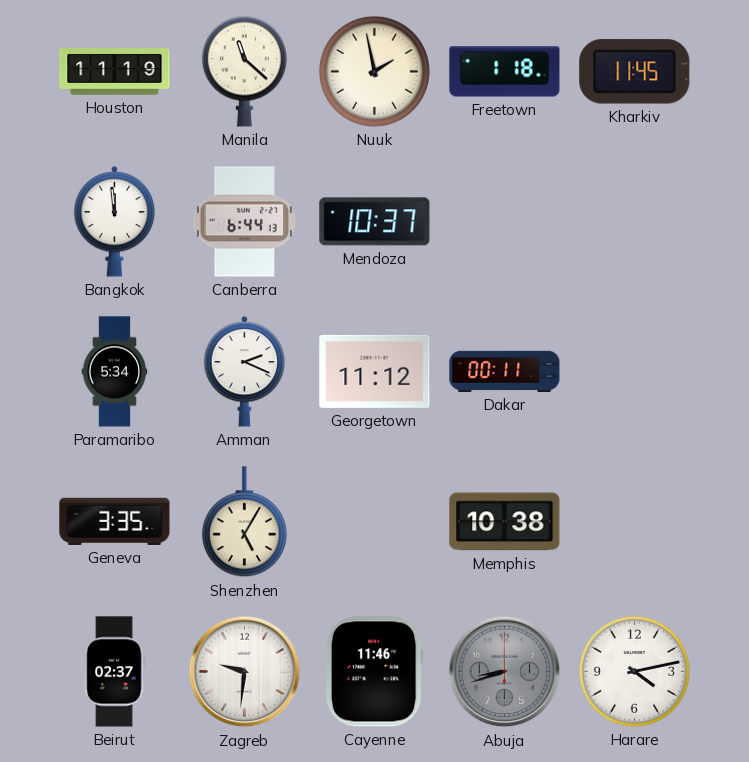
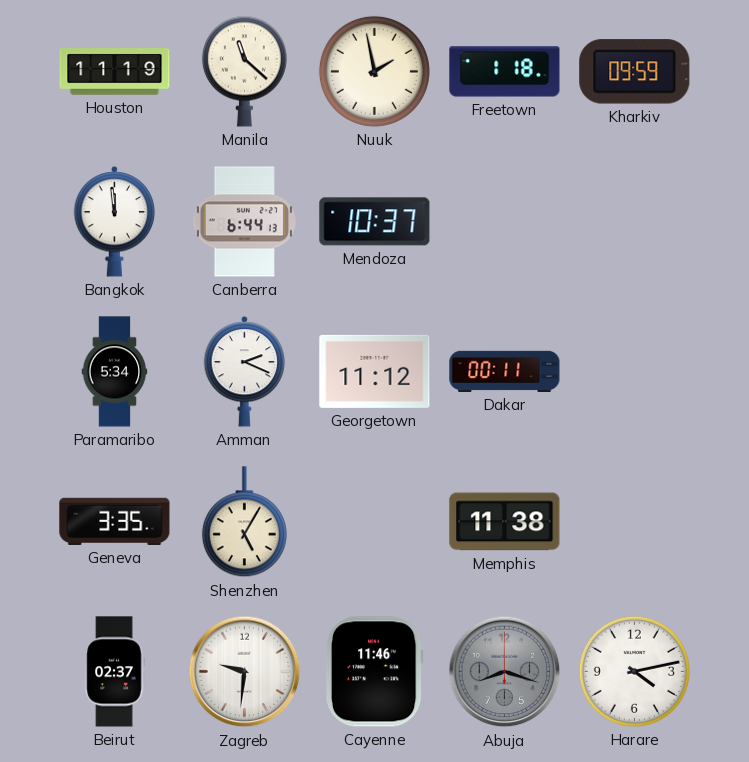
Kharkiv: 11:45 -> 09:59 (635, 72)
Memphis: 10:38 -> 11:38 (505, 522)
Abuja: 8:42 -> 8:18 (505, 672)
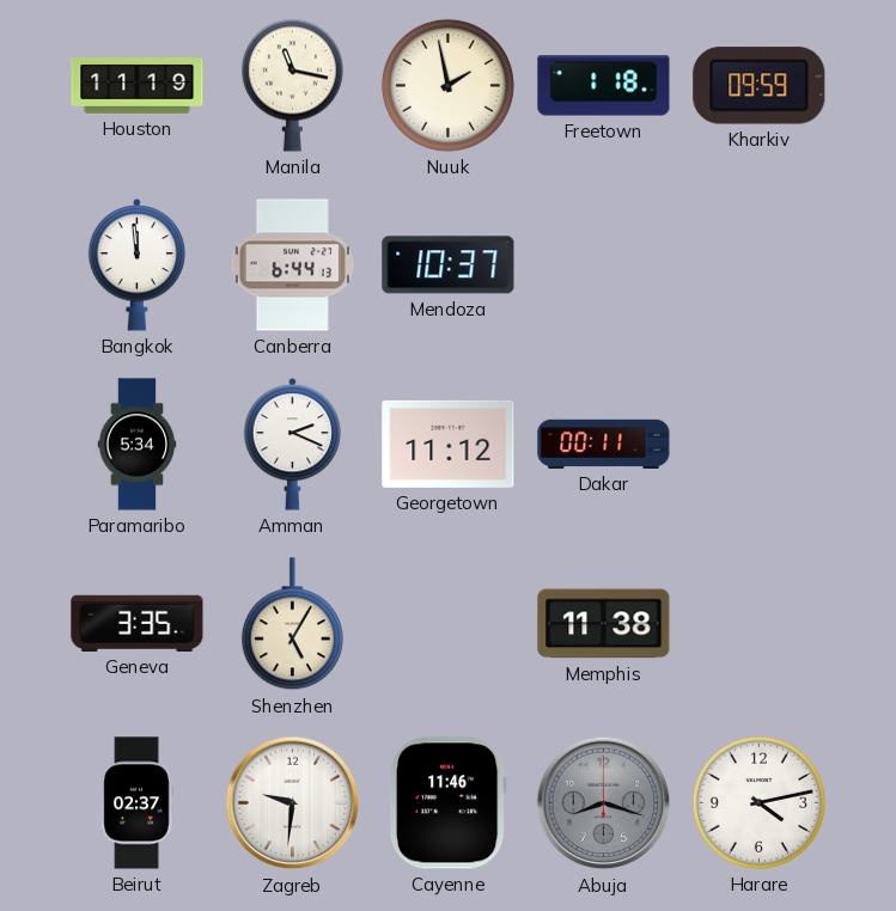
Manila: 11:22 -> 11:17 (292, 85)
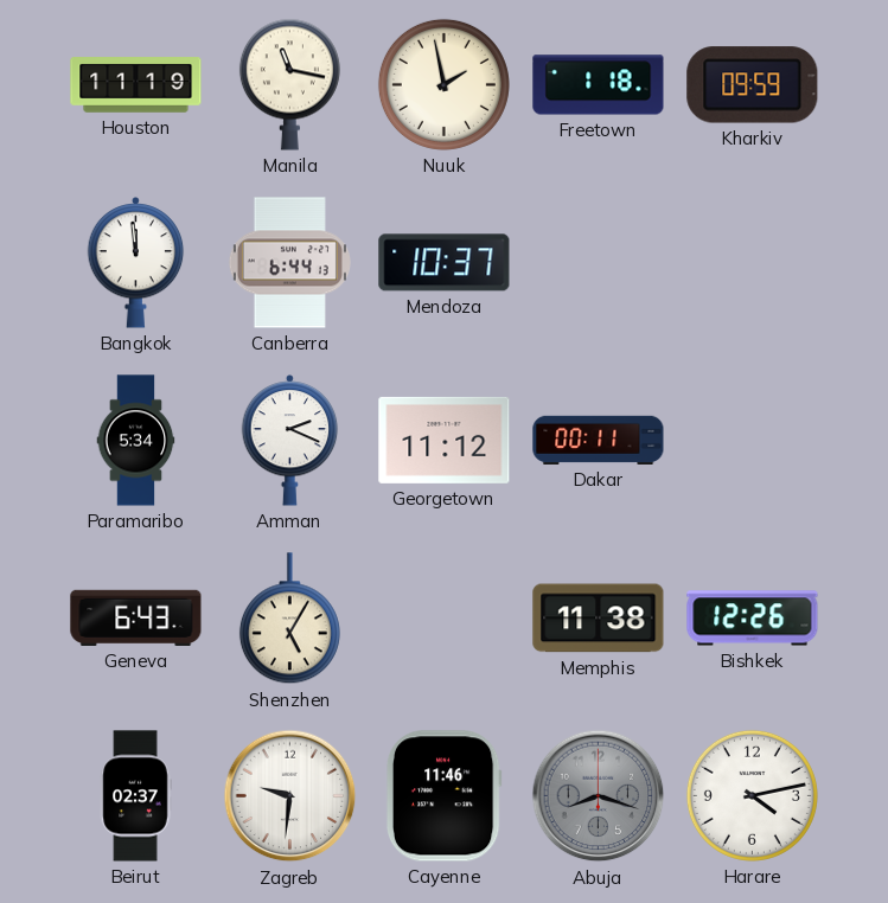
Geneva: 3:35 -> 6:43 (136, 617)
Bishkek: none -> 12:26 (753, 619)
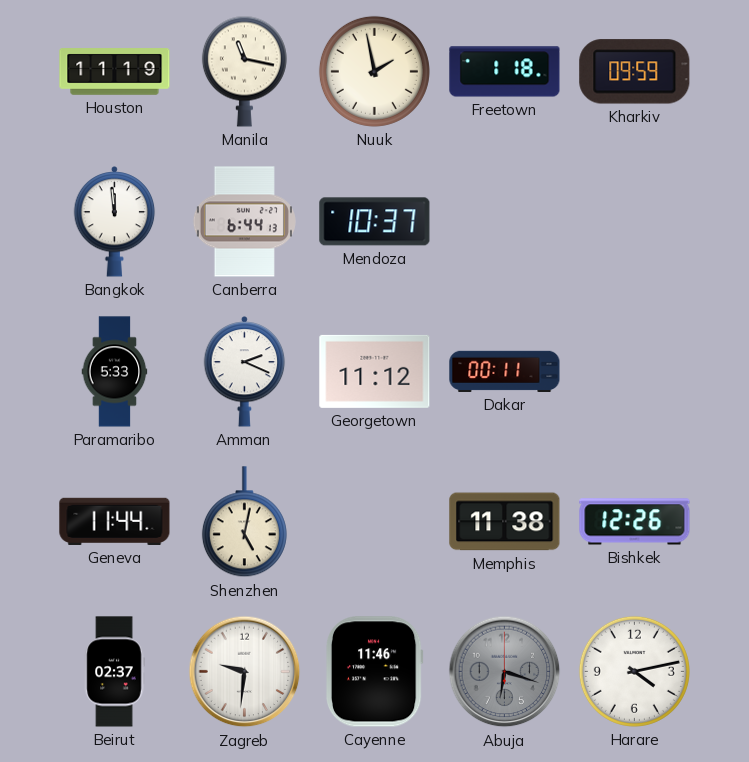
Paramaribo: 5:34 -> 5:33 (115, 372)
Geneva: 6:43 -> 11:44 (115, 521)
Shenzhen: 5:05 -> 5:02 (244, 522)
Abuja: 8:18 -> 6:18 (505, 672)
